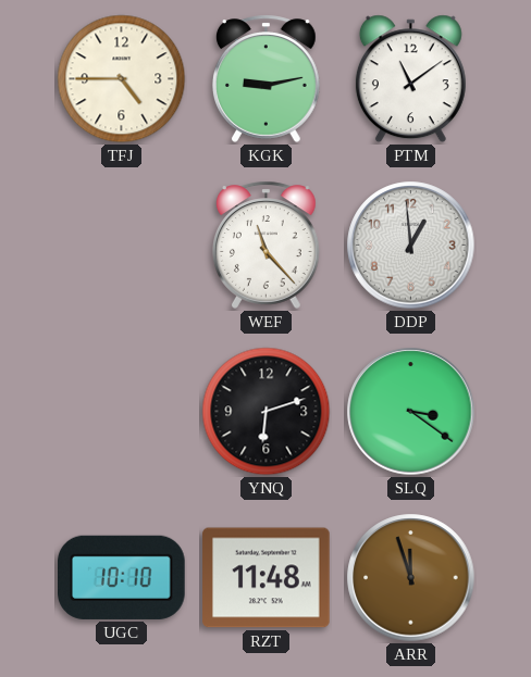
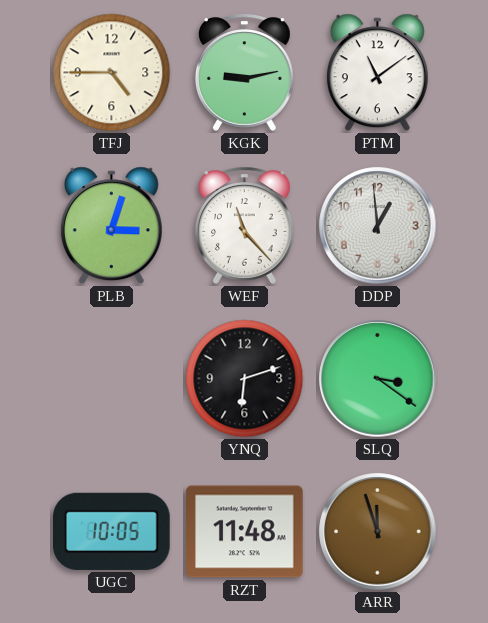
PLB: none -> 3:03 (111, 226)
UGC: 10:10 -> 10:05 (112, 531)
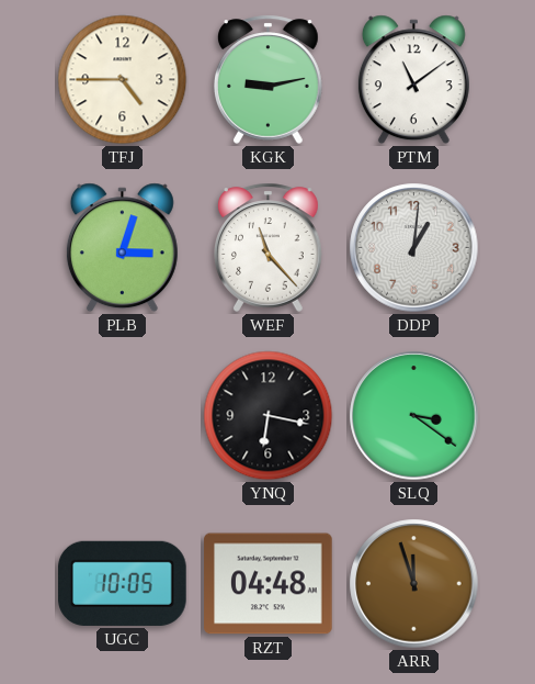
DDP: 12:59 -> 1:01 (414, 248)
YNQ: 6:12 -> 6:17 (269, 416)
RZT: 11:48 -> 04:48 (269, 584)
